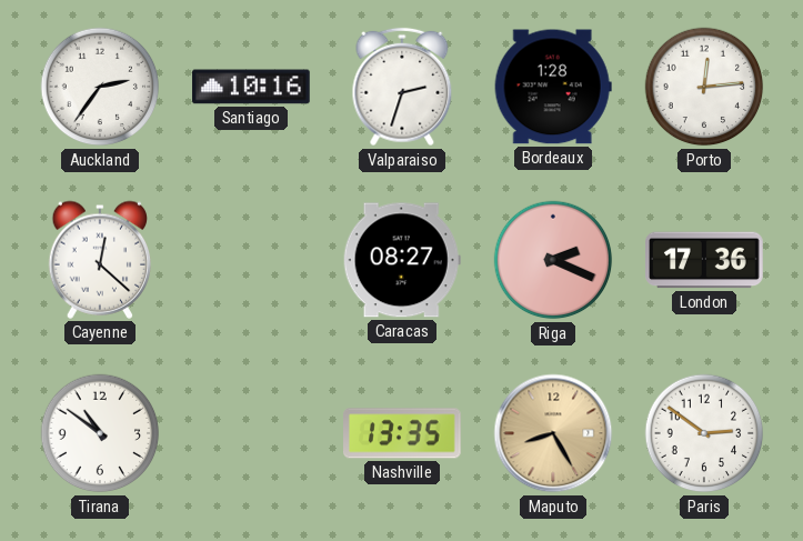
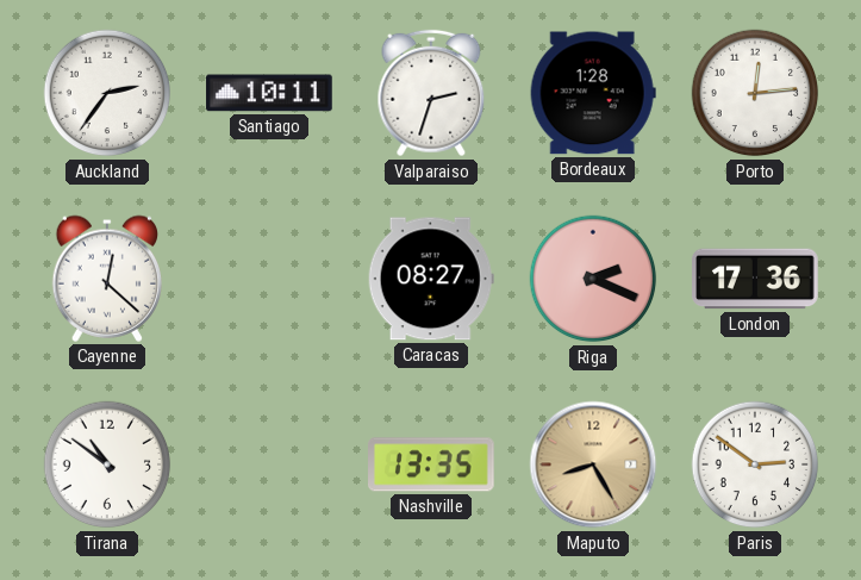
Santiago: 10:16 -> 10:11 (269, 93)
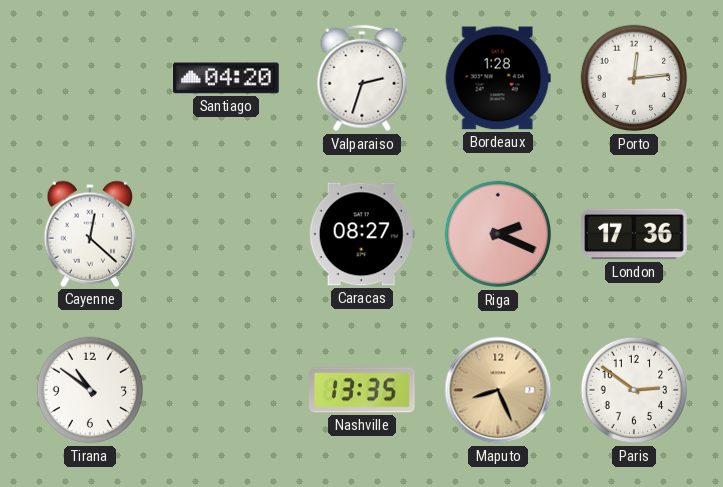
Auckland: 2:36 -> none (107, 93)
Santiago: 10:11 -> 04:20 (226, 78)
Maputo: 8:25 -> 8:26 (498, 390)
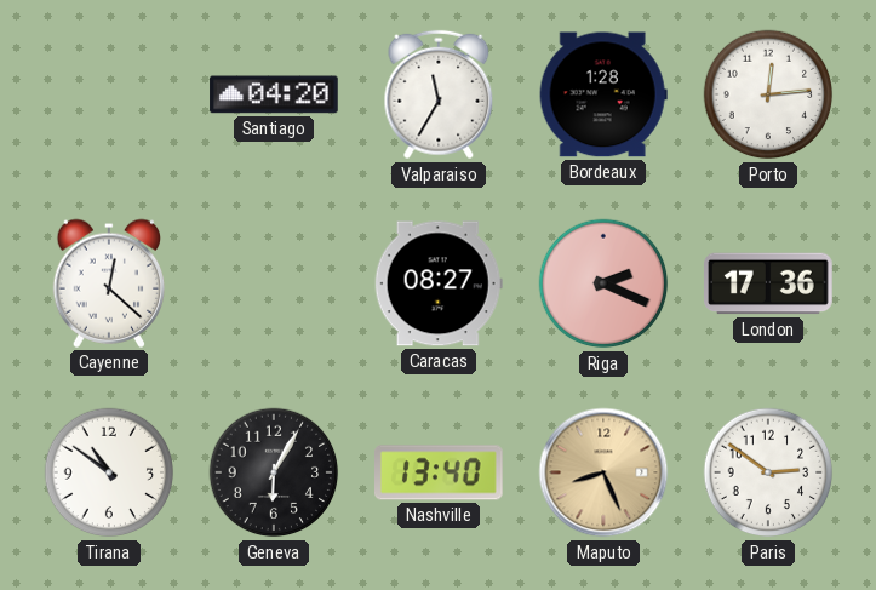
Valparaiso: 2:33 -> 11:35 (439, 94)
Geneva: none -> 6:05 (274, 472)
Nashville: 13:35 -> 13:40 (440, 472)
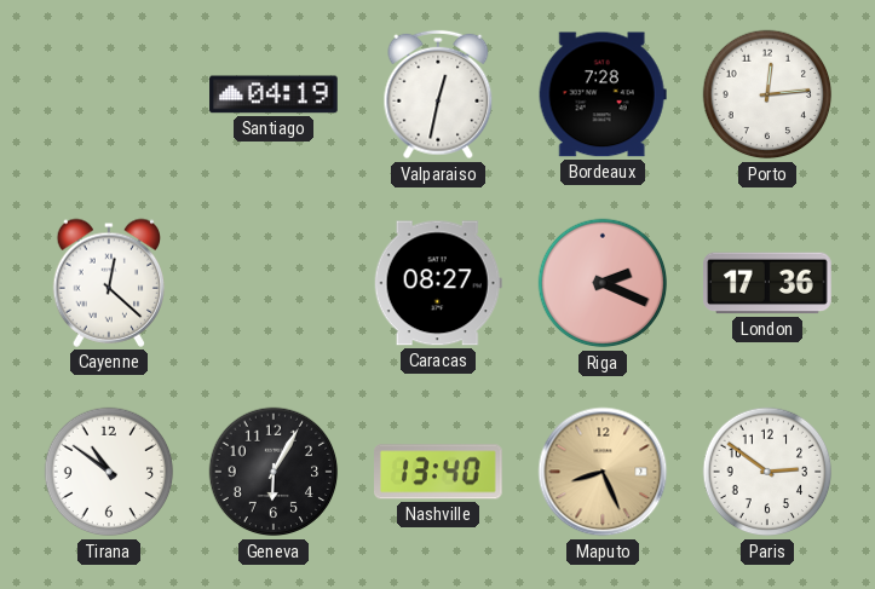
Santiago: 04:20 -> 04:19 (274, 94)
Valparaiso: 11:35 -> 12:32 (438, 94)
Bordeaux: 1:28 -> 7:28 (603, 94)
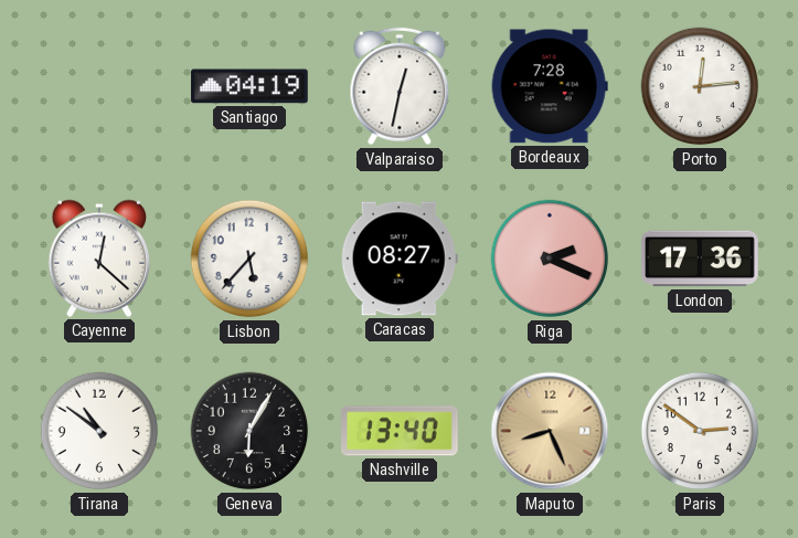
Lisbon: none -> 5:37 (249, 259)
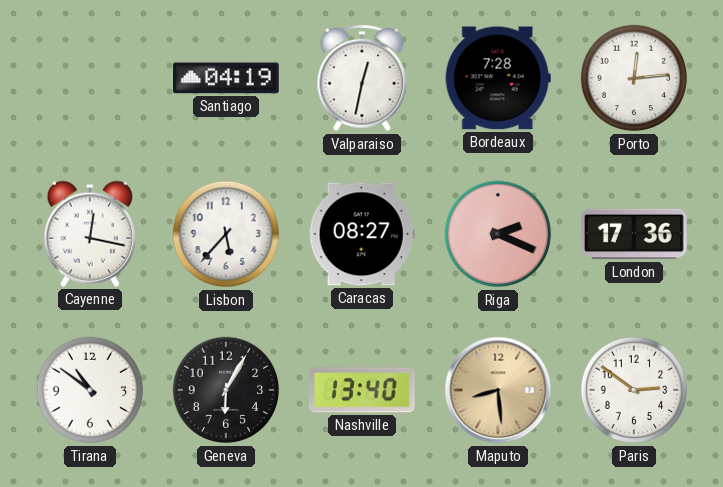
Cayenne: 12:22 -> 12:17 (90, 234)
Maputo: 8:26 -> 8:29 (498, 390)
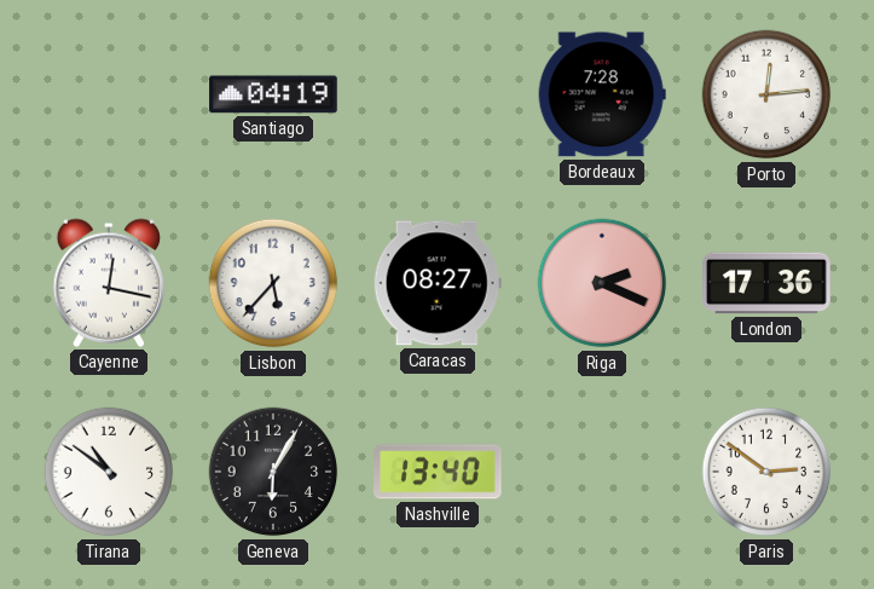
Valparaiso: 12:32 -> none (362, 78)
Maputo: 8:29 -> none (498, 390)
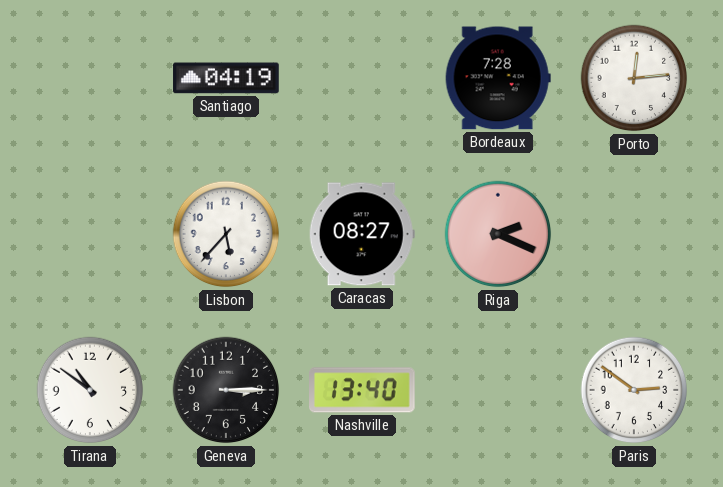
Cayenne: 12:17 -> none (109, 283)
London: 17:36 -> none (768, 283)
Geneva: 6:05 -> 3:15 (226, 390)
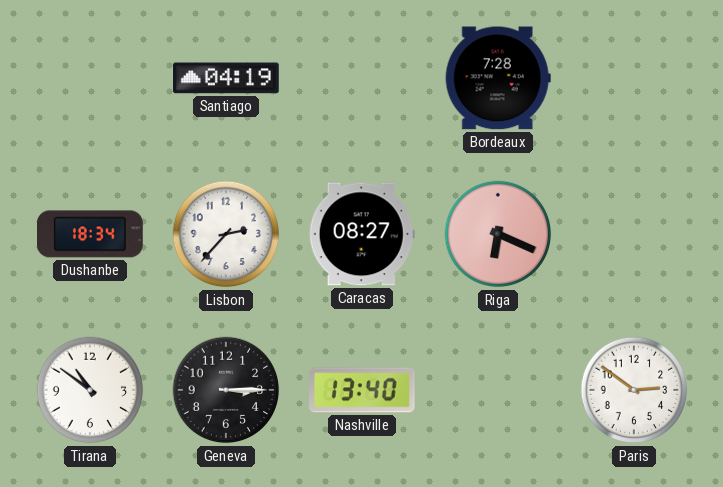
Porto: 12:14 -> none (634, 78)
Dushanbe: none -> 18:34 (91, 234)
Lisbon: 5:37 -> 2:37 (226, 234)
Riga: 2:19 -> 6:19 (498, 234)
